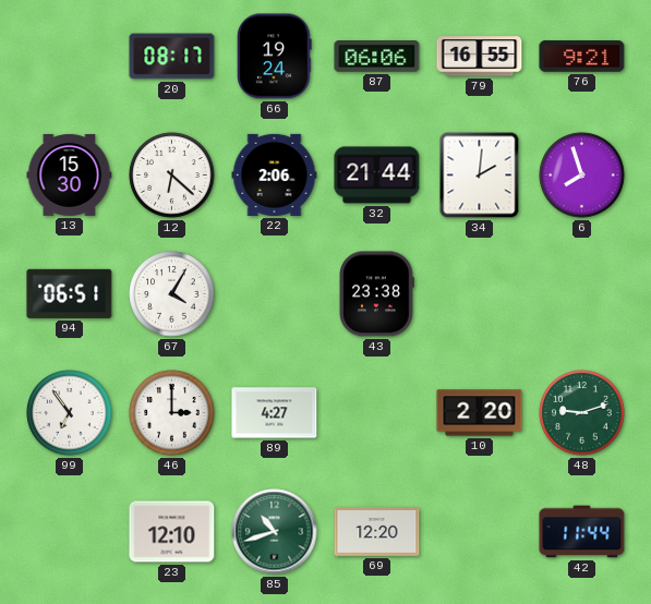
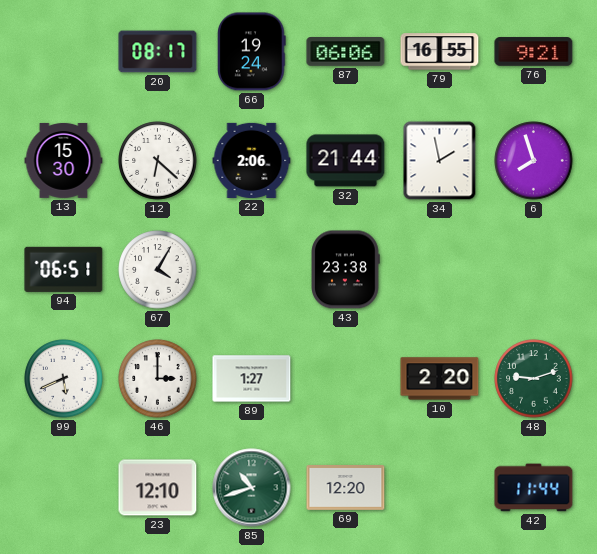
34: 2:01 -> 1:58 (440, 161)
99: 6:54 -> 5:41 (64, 379)
89: 4:27 -> 1:27 (252, 379)
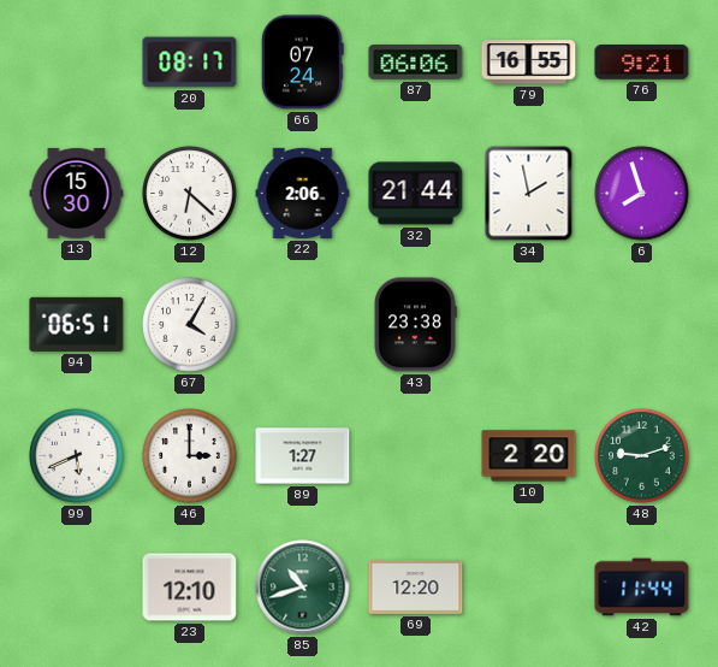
66: 19:24 -> 07:24 (303, 63)
